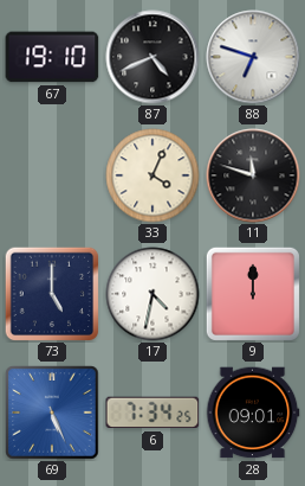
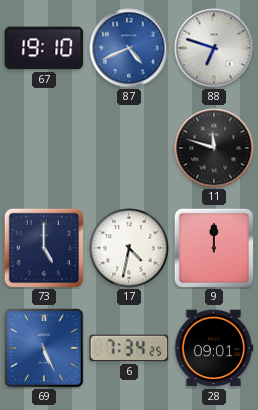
87 dial: black -> blue (129, 48)
33: 4:04 -> none (152, 175)
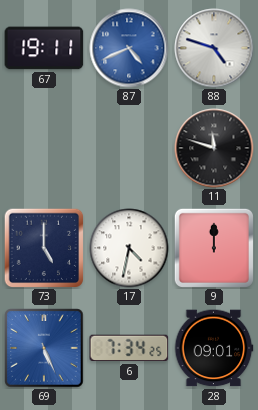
67: 19:10 -> 19:11 (44, 48)
88: 6:48 -> 4:48 (214, 48)
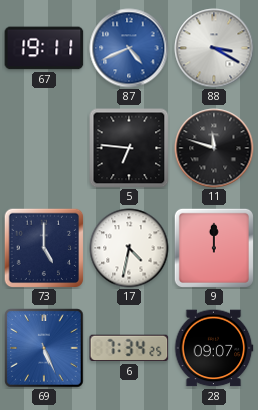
88: 4:48 -> 3:20 (214, 48)
5: none -> 6:46 (129, 148)
28: 09:01 -> 09:07 (214, 348)
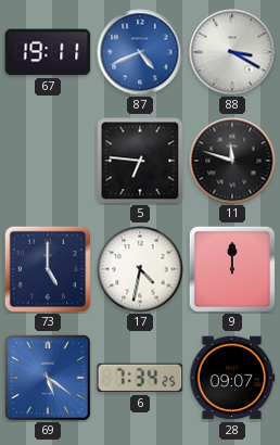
69: 5:26 -> 5:21 (48, 378)
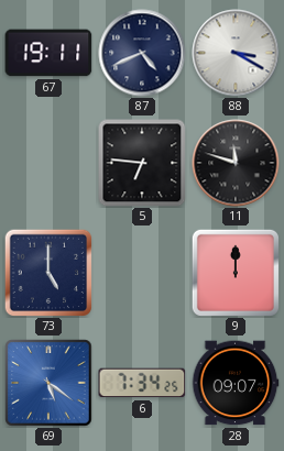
87 dial: blue -> navy (142, 53)
17: 4:32 -> none (140, 269)
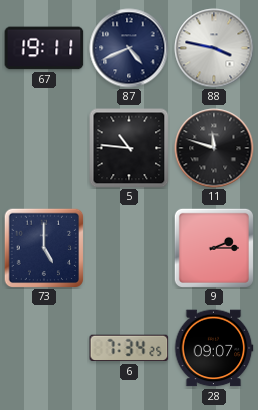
88: 3:20 -> 3:47 (214, 48)
5: 6:46 -> 10:46 (129, 148)
9: 12:00 -> 2:15 (214, 248)
69: 5:21 -> none (48, 383)
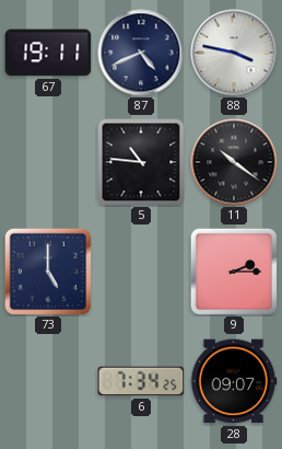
11: 11:48 -> 10:21 (234, 162)
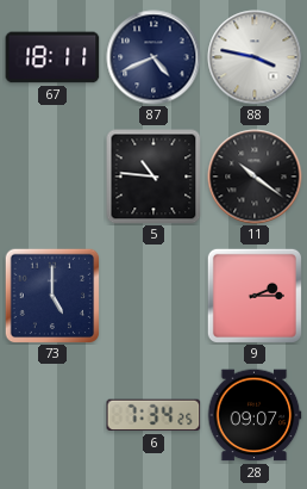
67: 19:11 -> 18:11 (52, 57)
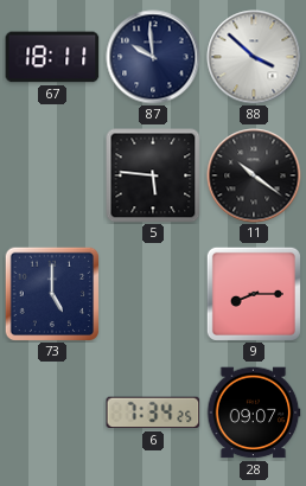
87: 4:41 -> 9:59 (153, 57)
88: 3:47 -> 3:52 (254, 57)
5: 10:46 -> 5:46 (153, 175)
9: 2:15 -> 8:15 (254, 294)
